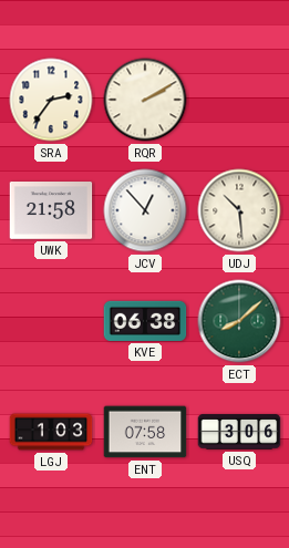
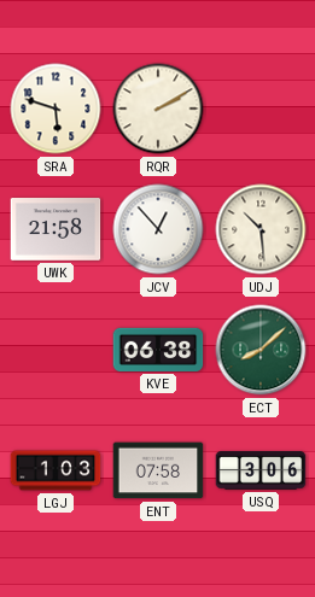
SRA: 2:36 -> 5:48 (56, 109)
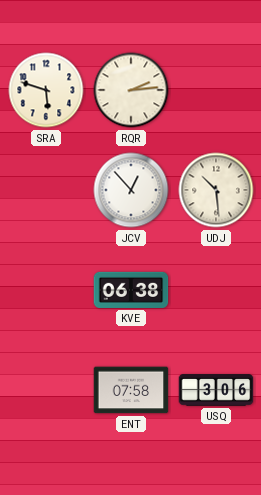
RQR: 2:10 -> 2:14 (131, 90)
UWK: 21:58 -> none (56, 230)
ECT: 8:08 -> none (261, 350)
LGJ: 1:03 -> none (56, 470)
